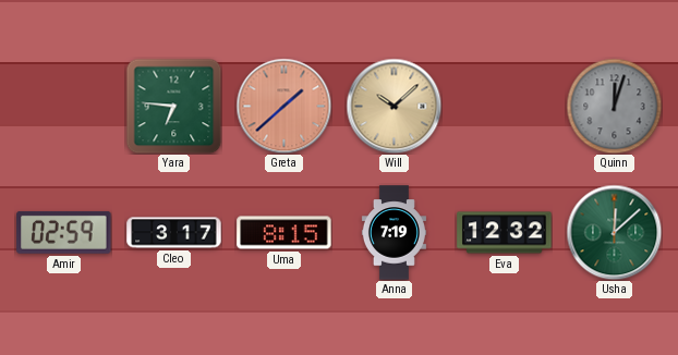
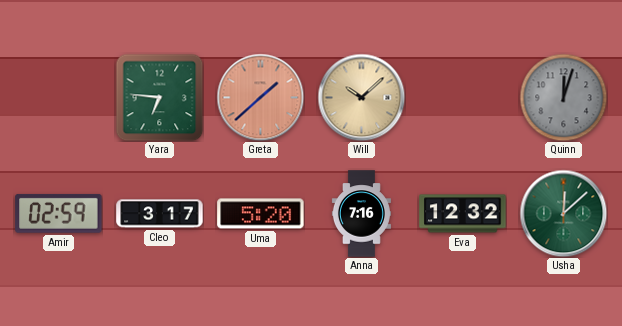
Uma: 8:15 -> 5:20 (261, 214)
Anna: 7:19 -> 7:16 (361, 214)
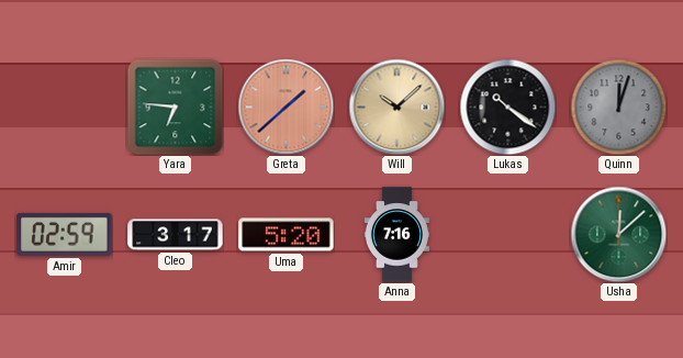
Lukas: none -> 10:21 (507, 107)
Eva: 12:32 -> none (463, 214)
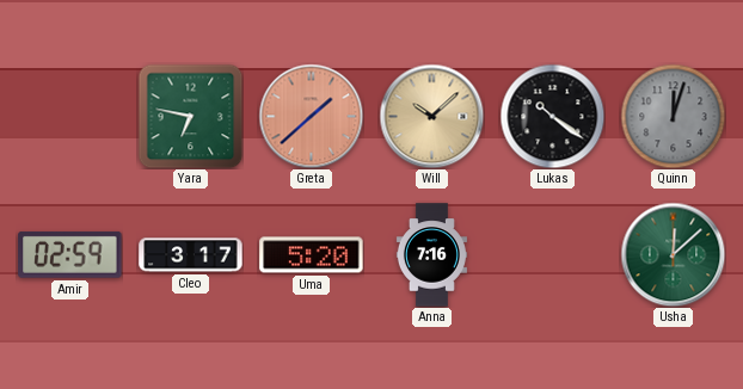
Yara: 6:46 -> 6:47 (190, 116)
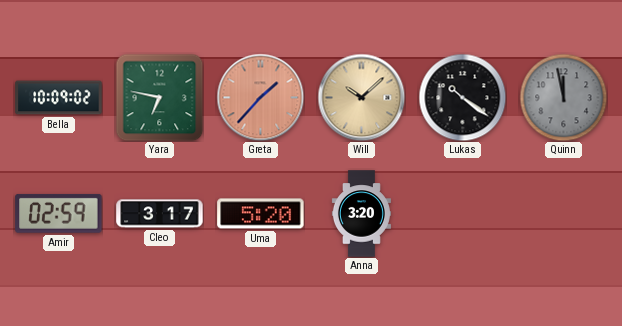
Bella: none -> 10:09 (59, 98)
Greta: 1:38 -> 1:37 (260, 97)
Quinn: 12:03 -> 11:58 (563, 97)
Anna: 7:16 -> 3:20 (361, 214)
Usha: 12:08 -> none (673, 254)
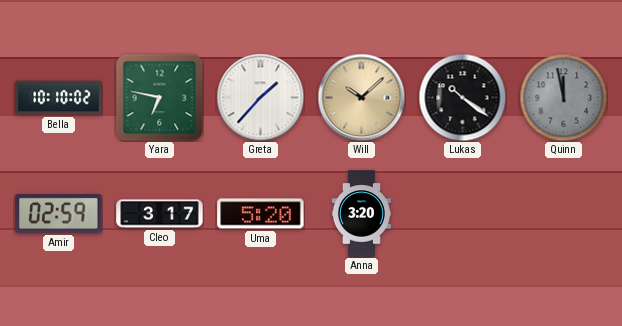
Bella: 10:09 -> 10:10 (59, 98)
Greta dial: salmon -> white (260, 97)
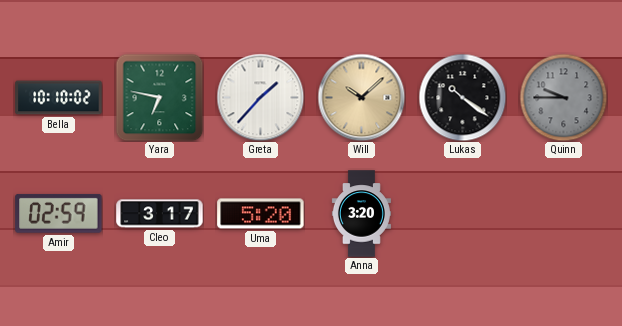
Quinn: 11:58 -> 9:45 (563, 97)
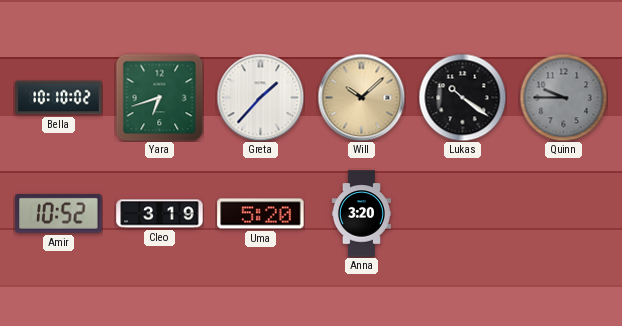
Yara: 6:47 -> 6:42 (159, 97)
Amir: 02:59 -> 10:52 (59, 213)
Cleo: 3:17 -> 3:19 (160, 214)
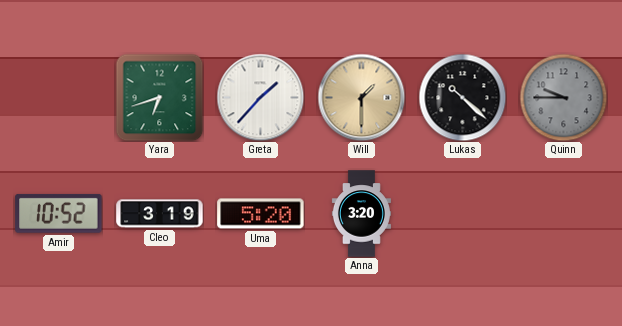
Bella: 10:10 -> none (59, 98)
Will: 10:08 -> 1:30 (361, 97)
Lukas: 10:21 -> 10:22 (462, 97)
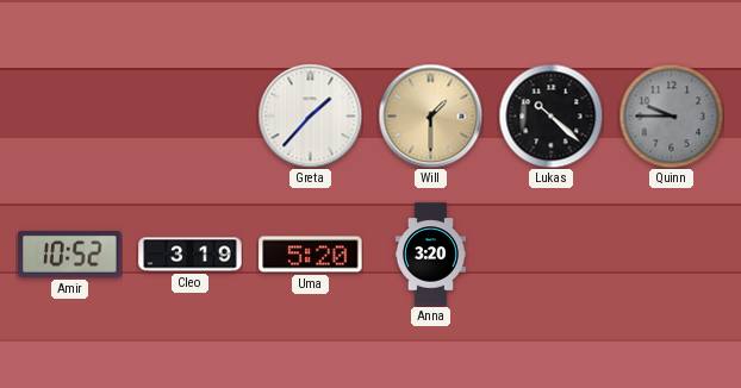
Yara: 6:42 -> none (159, 97)
